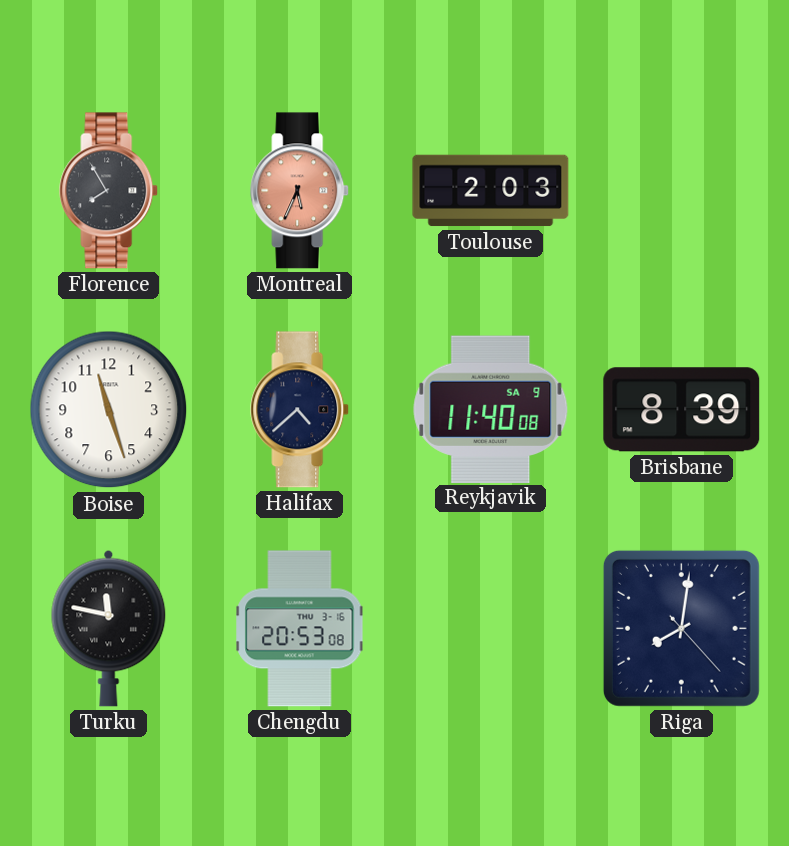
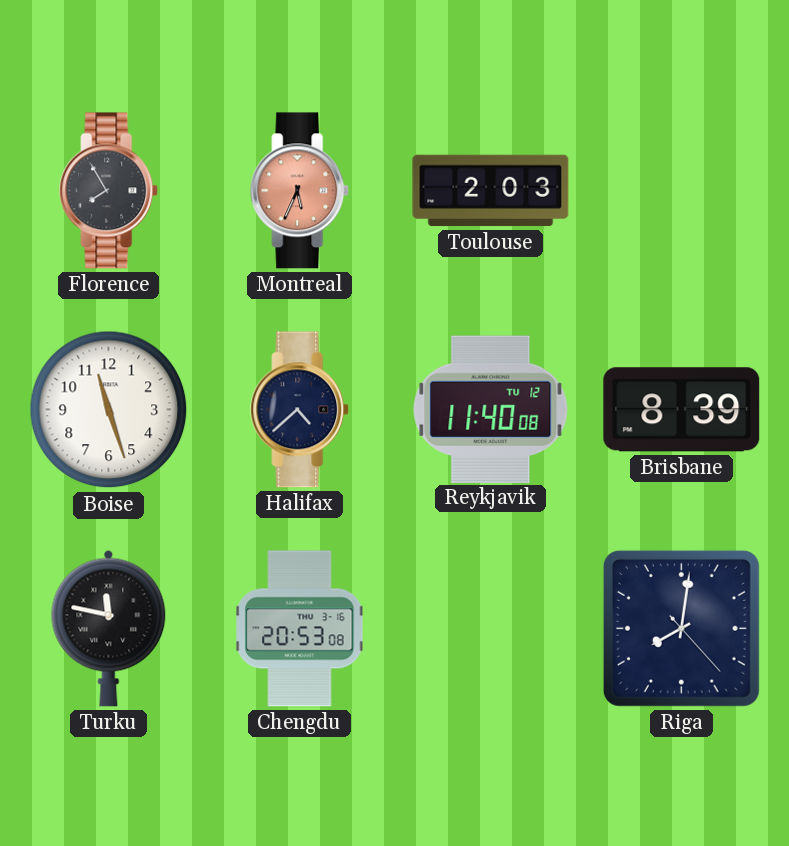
Reykjavik date: SA 9 -> TU 12 (491, 409)
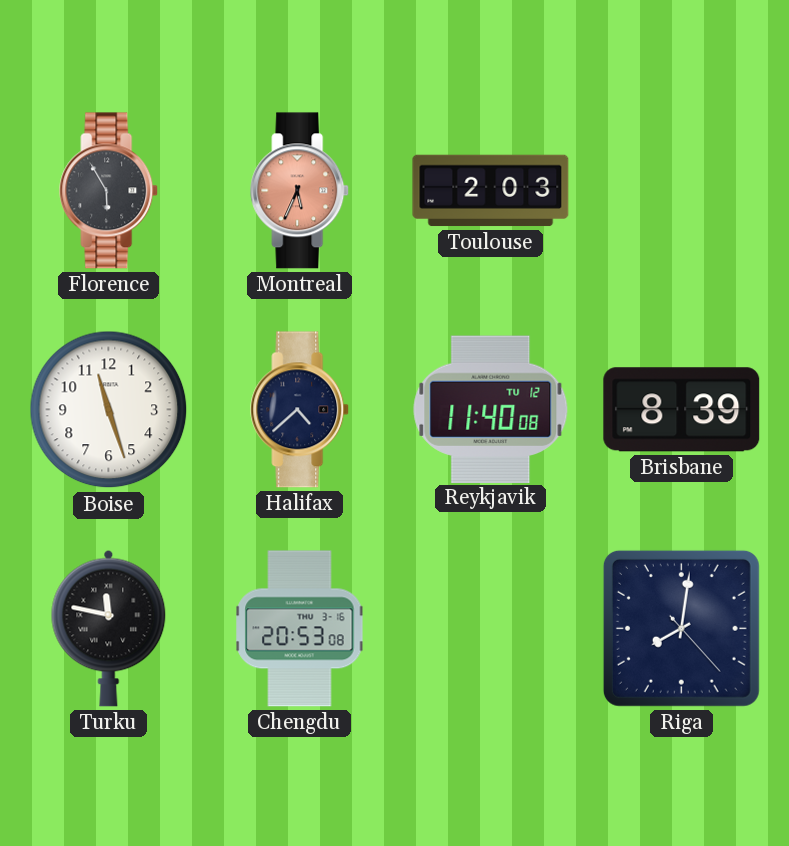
Florence: 7:55 -> 5:55 (109, 191)
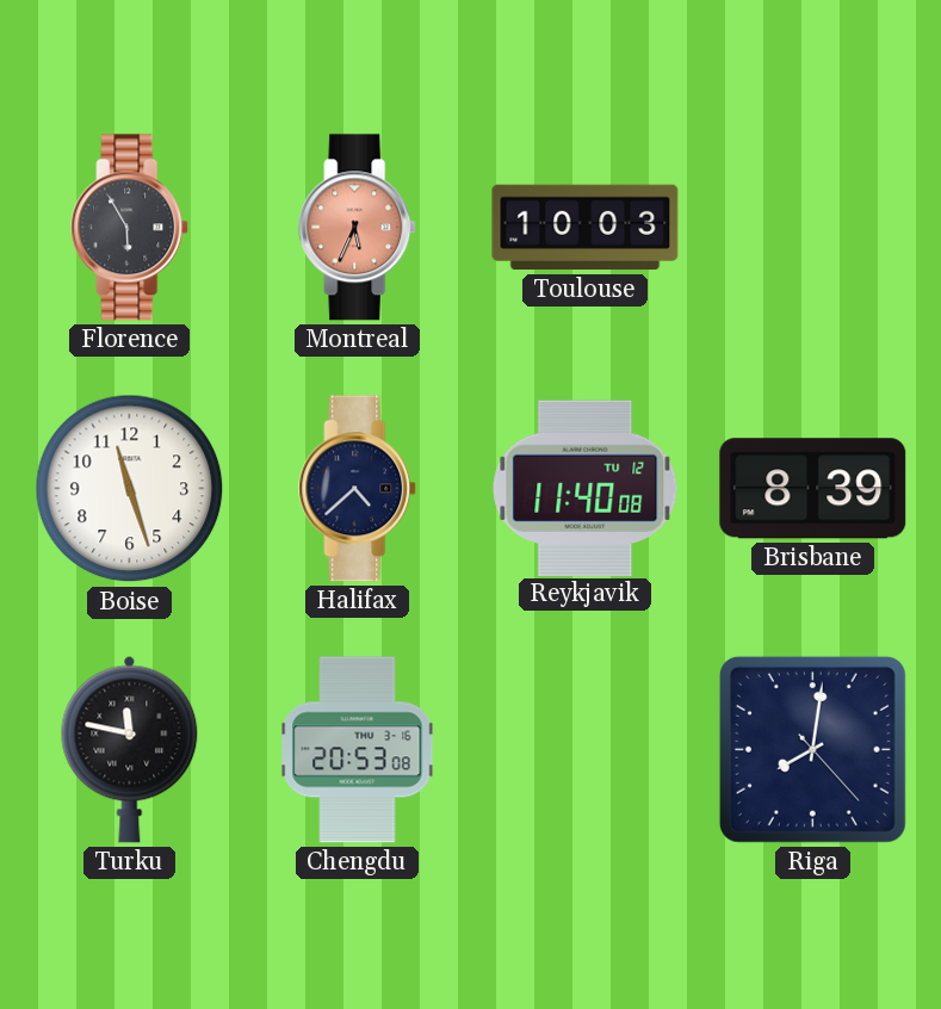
Toulouse: 2:03 -> 10:03 (586, 228)
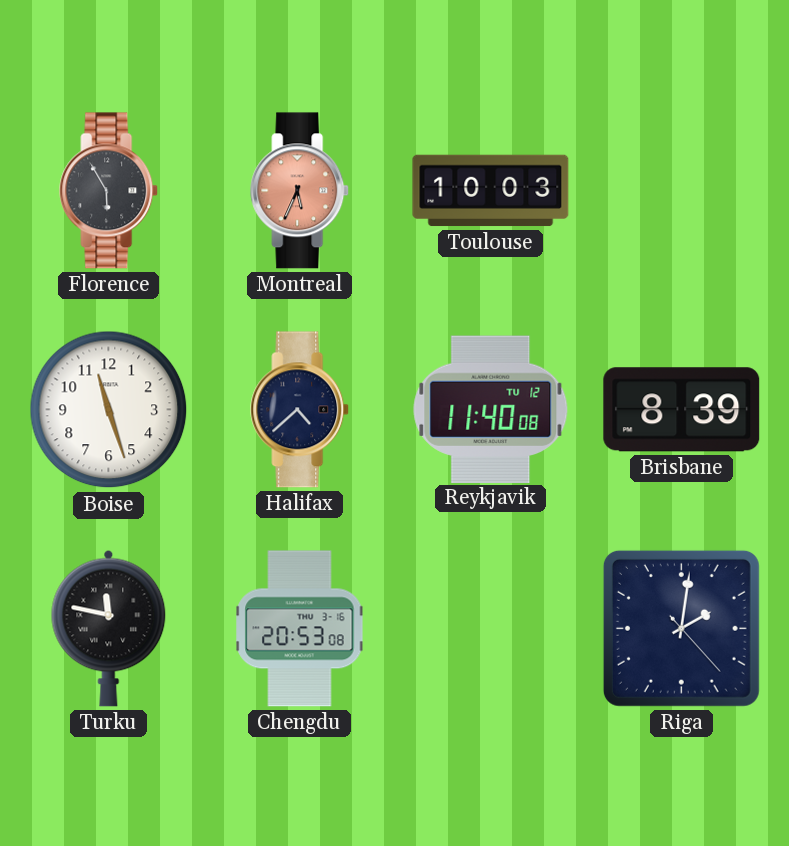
Riga: 8:01 -> 2:01 (681, 628)
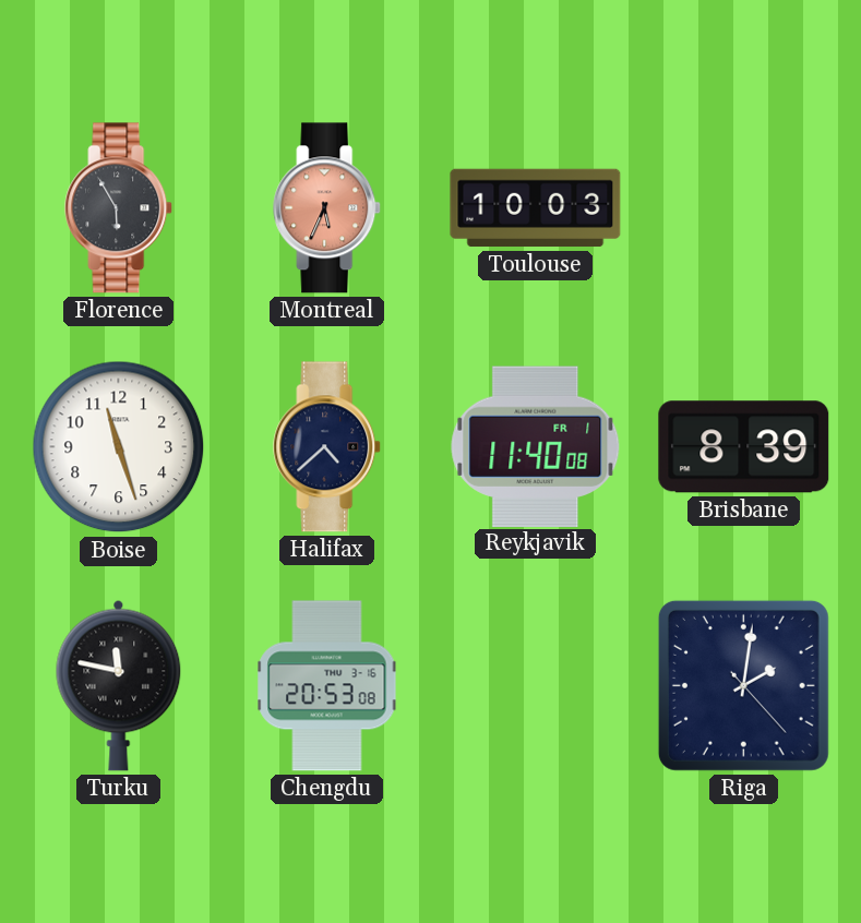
Reykjavik date: TU 12 -> FR 1 (536, 446)
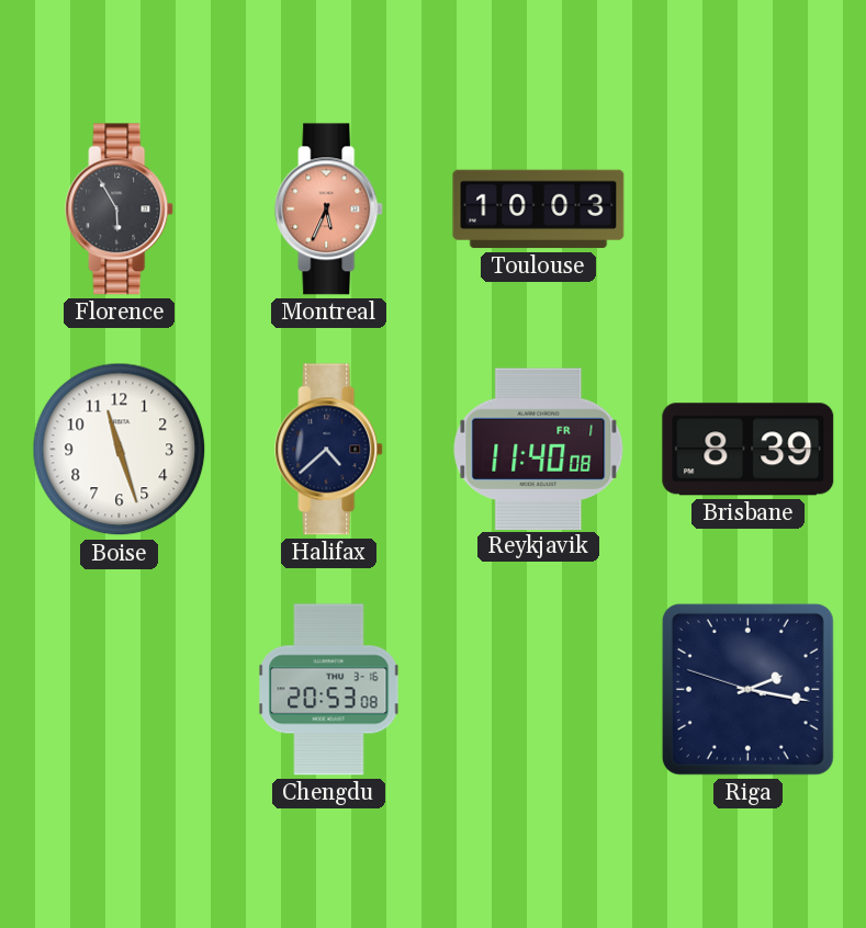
Turku: 11:47 -> none (119, 685)
Riga: 2:01 -> 2:16 (747, 689)
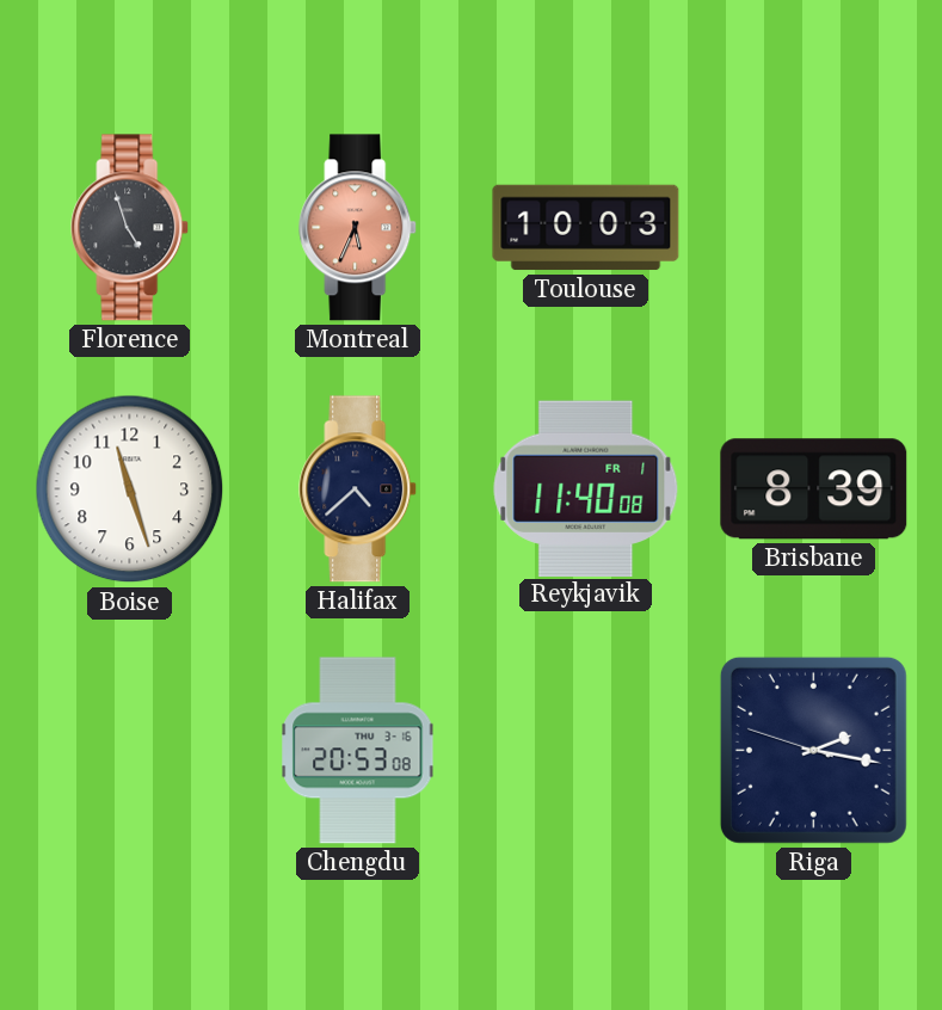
Florence: 5:55 -> 4:57 (130, 228)
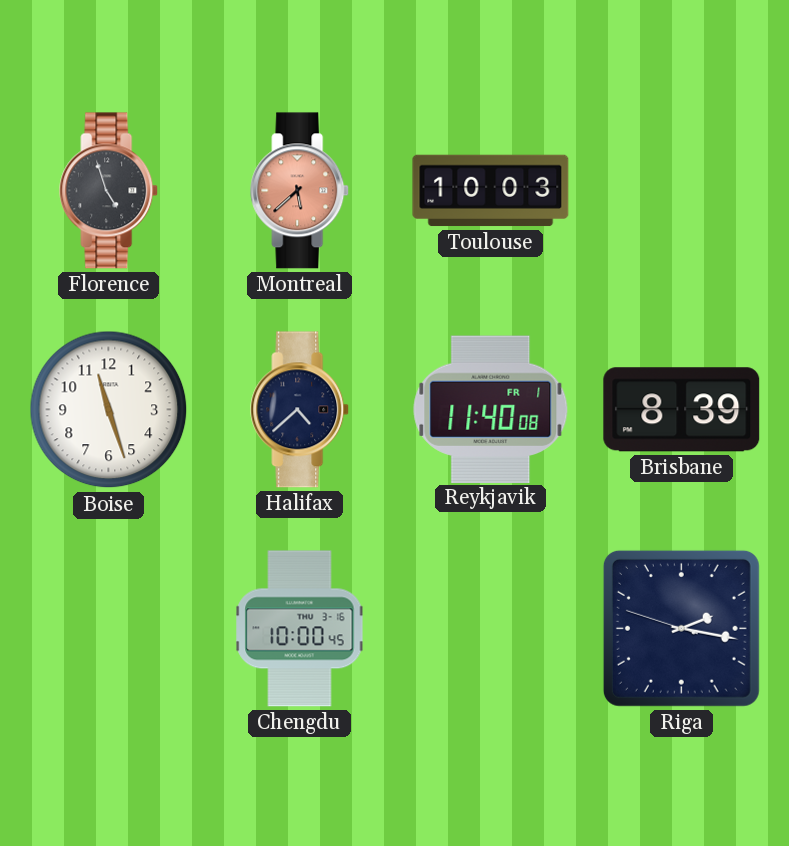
Montreal: 5:34 -> 5:38 (300, 191)
Chengdu: 20:53 -> 10:00 (300, 629)
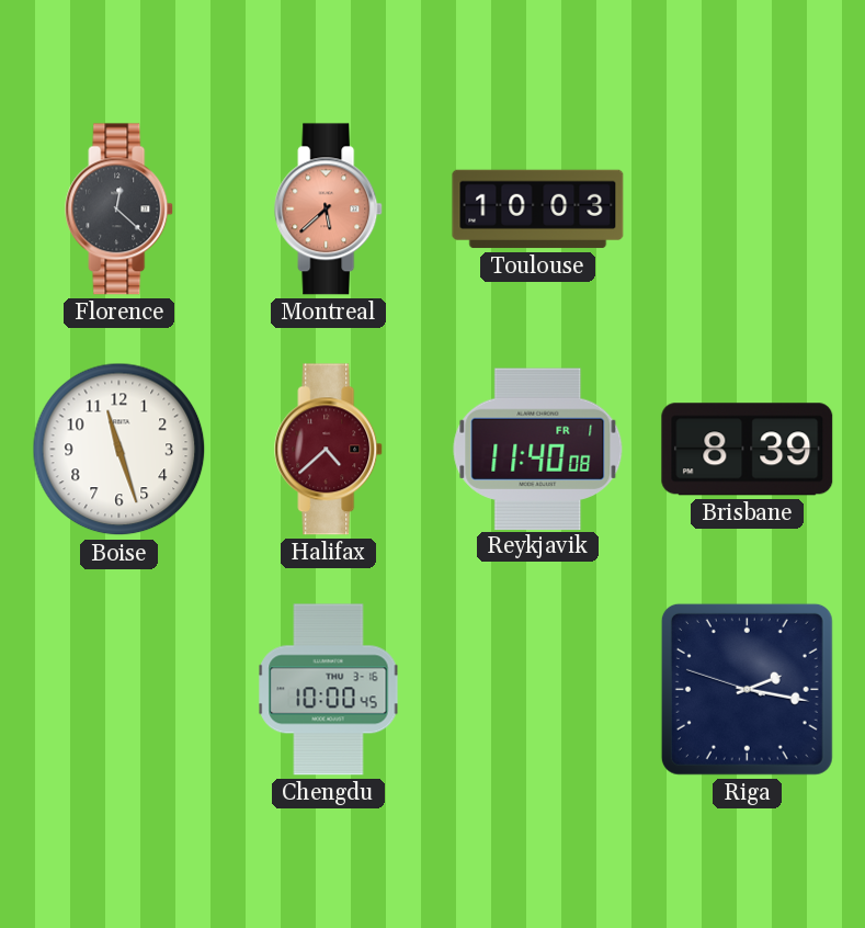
Florence: 4:57 -> 12:22 (119, 210)
Halifax dial: navy -> burgundy (329, 450)
